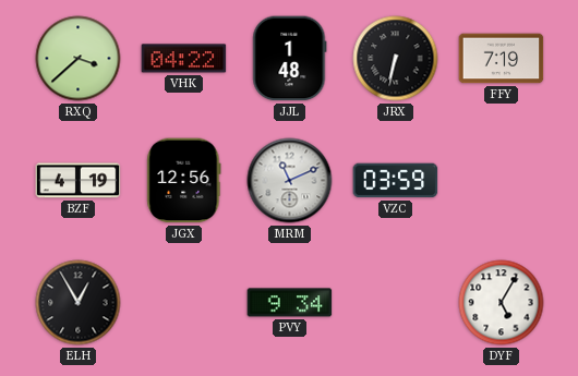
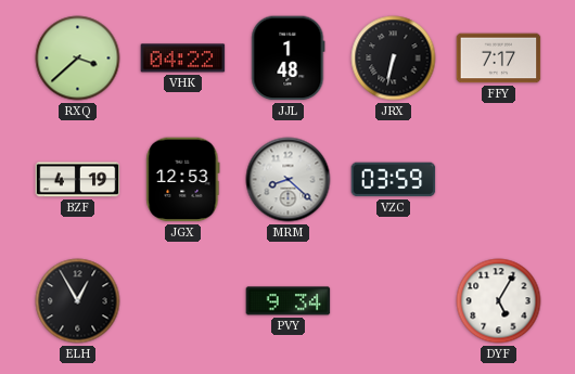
FFY: 7:19 -> 7:17 (499, 59)
JGX: 12:56 -> 12:53 (183, 180)
MRM: 11:11 -> 8:22 (289, 180)
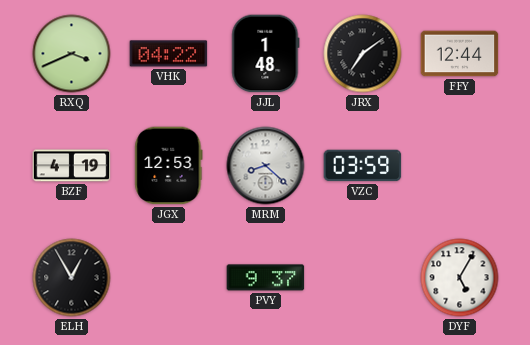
RXQ: 3:38 -> 3:41 (72, 54)
JRX: 6:32 -> 7:09 (363, 54)
FFY: 7:17 -> 12:44 (460, 54)
PVY: 9:34 -> 9:37 (266, 278)
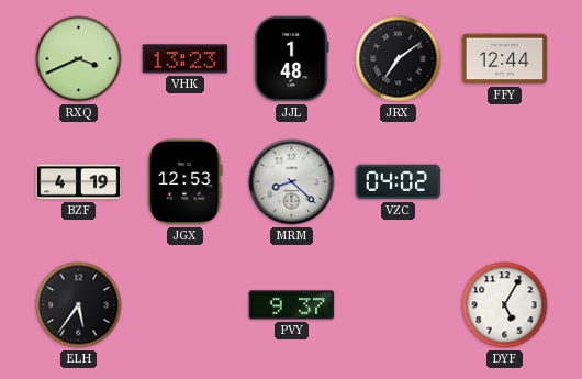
VHK: 04:22 -> 13:23 (186, 59)
VZC: 03:59 -> 04:02 (399, 182)
ELH: 12:55 -> 5:36 (79, 305)
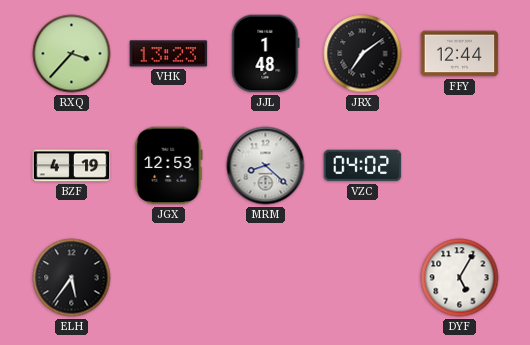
RXQ: 3:41 -> 3:37 (72, 54)
PVY: 9:37 -> none (292, 305)
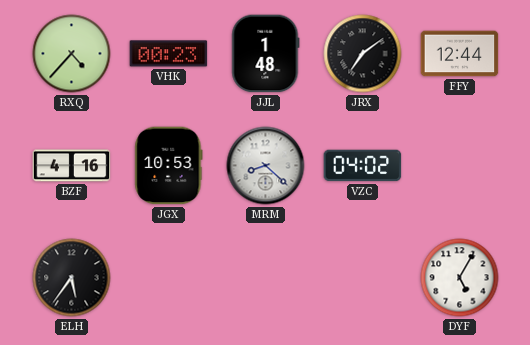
RXQ: 3:37 -> 4:37 (72, 54)
VHK: 13:23 -> 00:23 (169, 54)
BZF: 4:19 -> 4:16 (72, 166)
JGX: 12:53 -> 10:53 (169, 166)
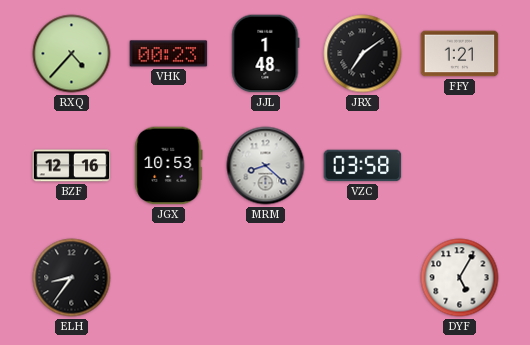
FFY: 12:44 -> 1:21 (460, 54)
BZF: 4:16 -> 12:16 (72, 166)
VZC: 04:02 -> 03:58 (363, 166)
ELH: 5:36 -> 8:36 (72, 278)
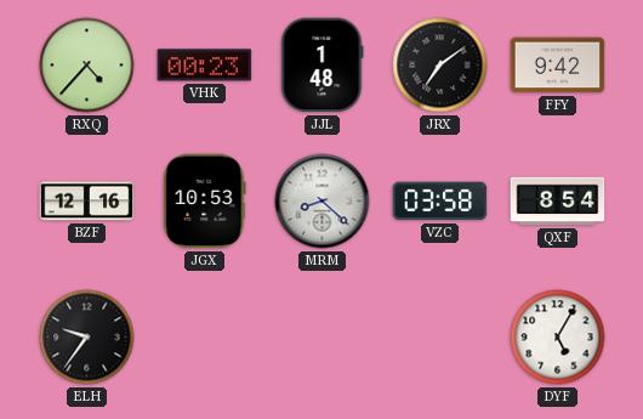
FFY: 1:21 -> 9:42 (558, 66)
QXF: none -> 8:54 (558, 202)
ELH: 8:36 -> 9:36 (87, 338)
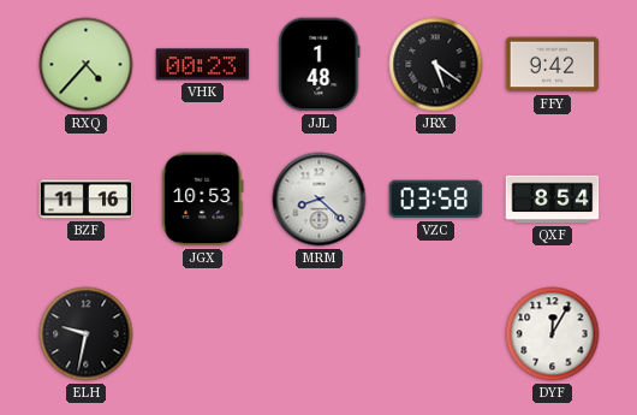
JRX: 7:09 -> 5:21 (436, 65)
BZF: 12:16 -> 11:16 (87, 200)
ELH: 9:36 -> 9:32 (87, 334)
DYF: 5:05 -> 12:05 (553, 334)
